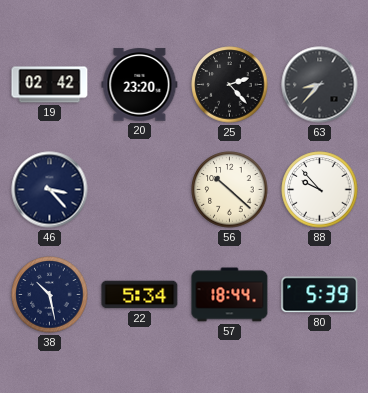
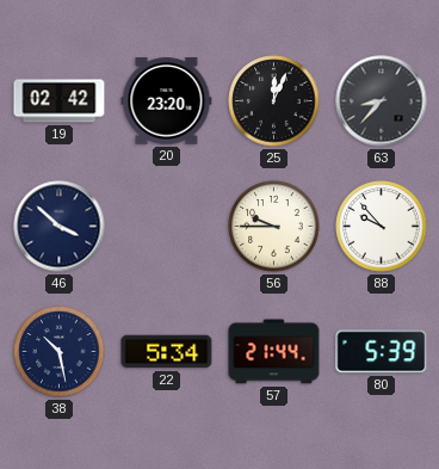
25: 2:23 -> 12:04 (274, 101)
46: 3:23 -> 3:52 (60, 227)
56: 10:22 -> 9:45 (274, 227)
57: 18:44 -> 21:44 (274, 352)
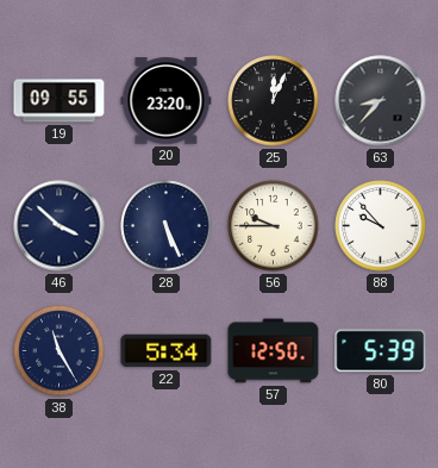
19: 02:42 -> 09:55 (60, 101)
28: none -> 5:26 (167, 226)
38: 10:28 -> 11:25 (60, 351)
57: 21:44 -> 12:50 (274, 351)
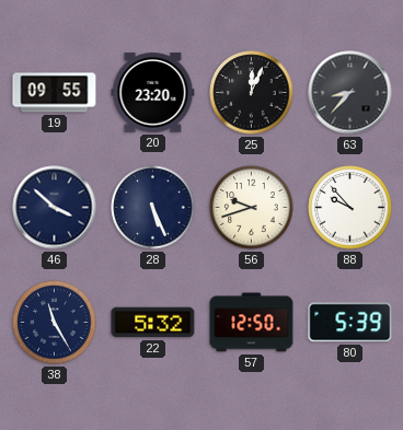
56: 9:45 -> 9:42 (252, 208)
22: 5:34 -> 5:32 (153, 323)
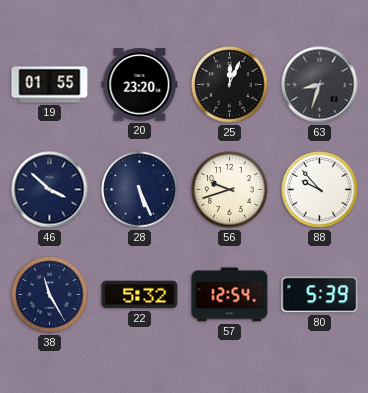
19: 09:55 -> 01:55 (50, 85)
63: 8:37 -> 8:33 (320, 85)
57: 12:50 -> 12:54 (230, 295)
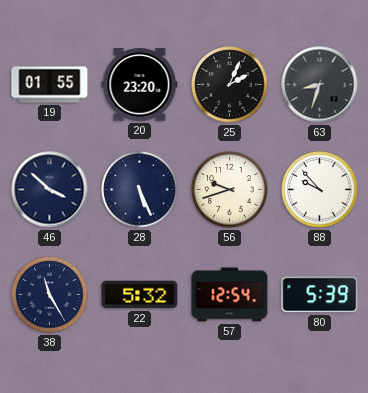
25: 12:04 -> 2:04 (230, 85)
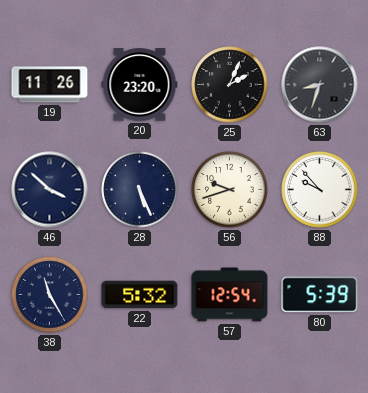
19: 01:55 -> 11:26 (50, 85)
